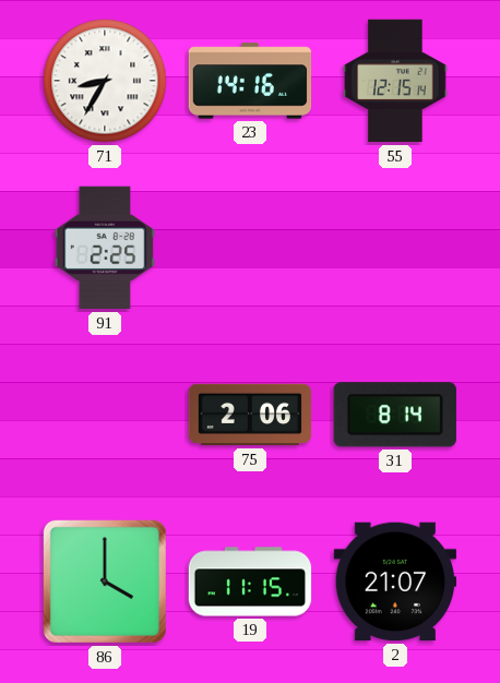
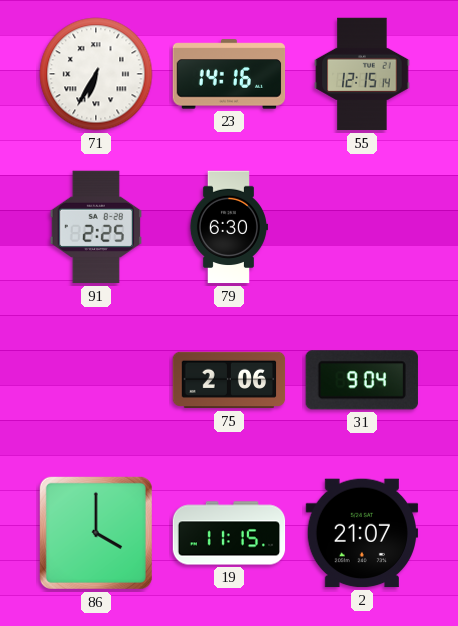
71: 8:35 -> 6:35 (96, 74)
79: none -> 6:30 (228, 227)
31: 8:14 -> 9:04 (362, 380)
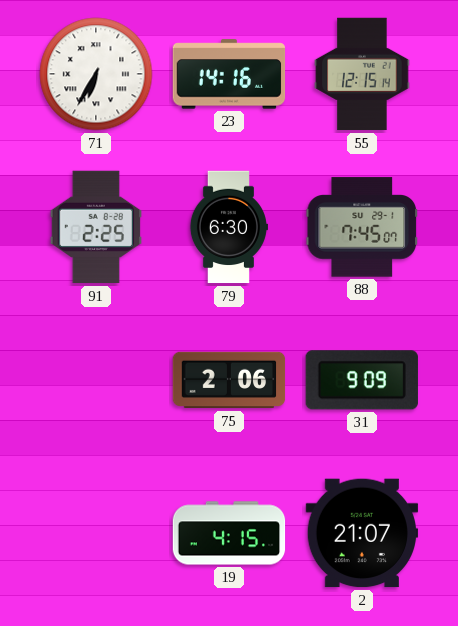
88: none -> 7:45 (361, 227)
31: 9:04 -> 9:09 (362, 380)
86: 4:00 -> none (96, 533)
19: 11:15 -> 4:15 (229, 533)
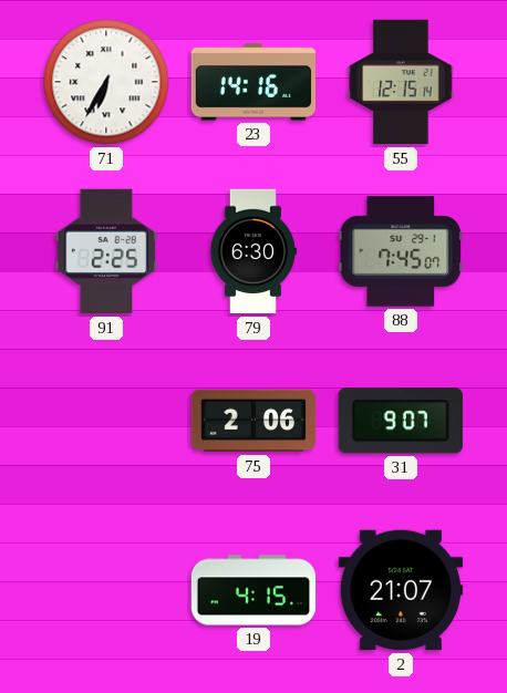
31: 9:09 -> 9:07 (401, 421)
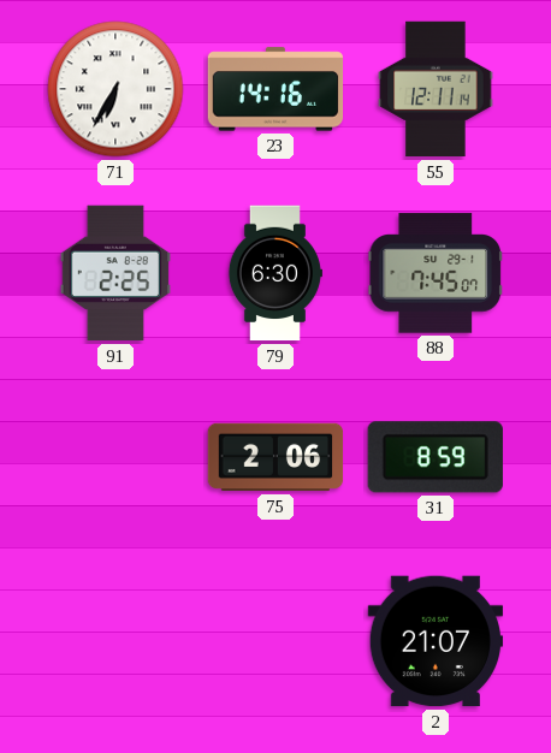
55: 12:15 -> 12:11 (436, 89)
31: 9:07 -> 8:59 (436, 457)
19: 4:15 -> none (253, 590)
